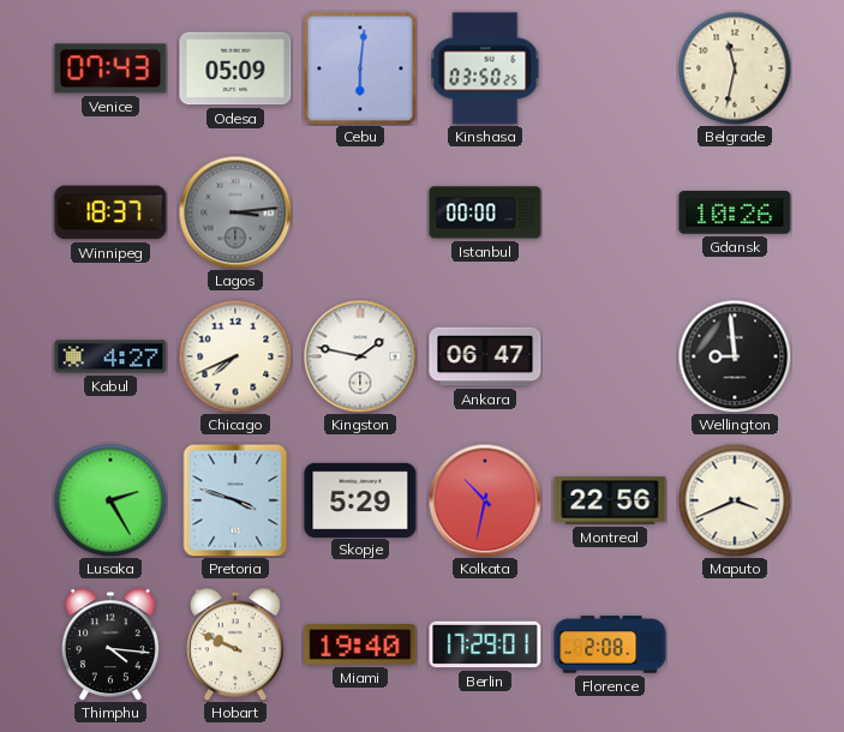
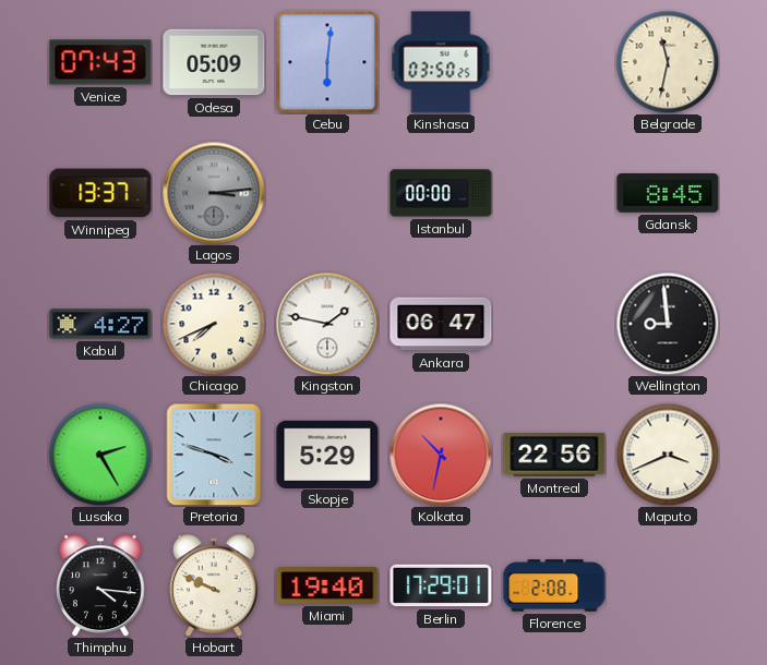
Winnipeg: 18:37 -> 13:37 (100, 193)
Gdansk: 10:26 -> 8:45 (668, 194)
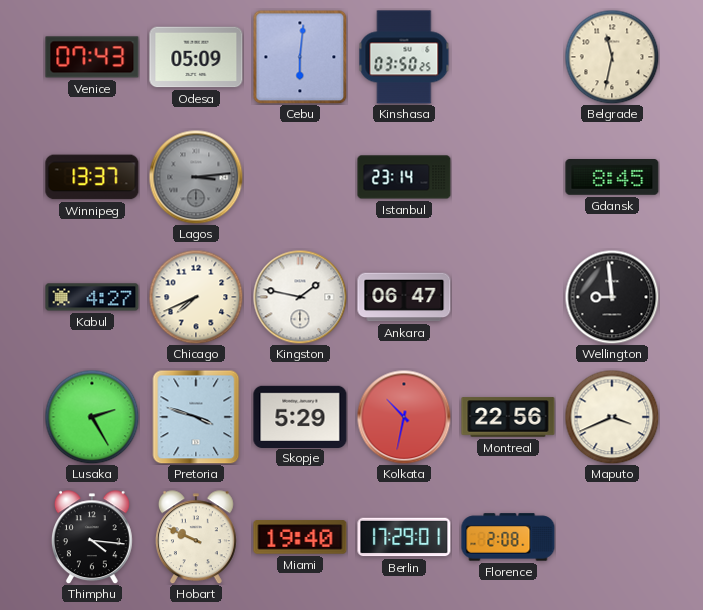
Istanbul: 00:00 -> 23:14 (404, 177)
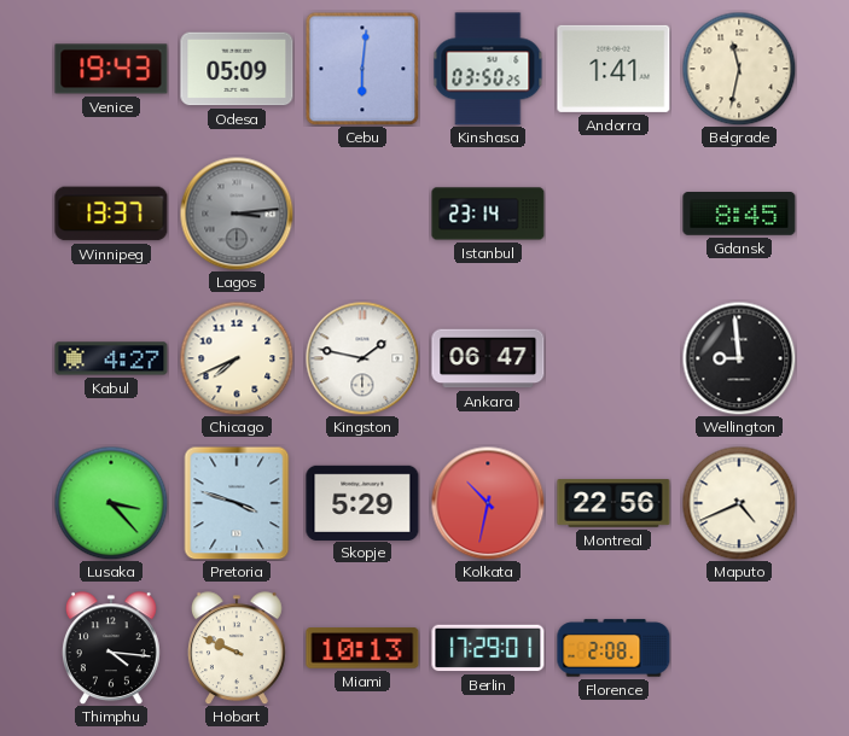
Venice: 07:43 -> 19:43 (111, 69)
Andorra: none -> 1:41 (614, 69)
Lusaka: 2:25 -> 3:23 (111, 503)
Maputo: 3:41 -> 4:41 (739, 503)
Miami: 19:40 -> 10:13 (362, 648)
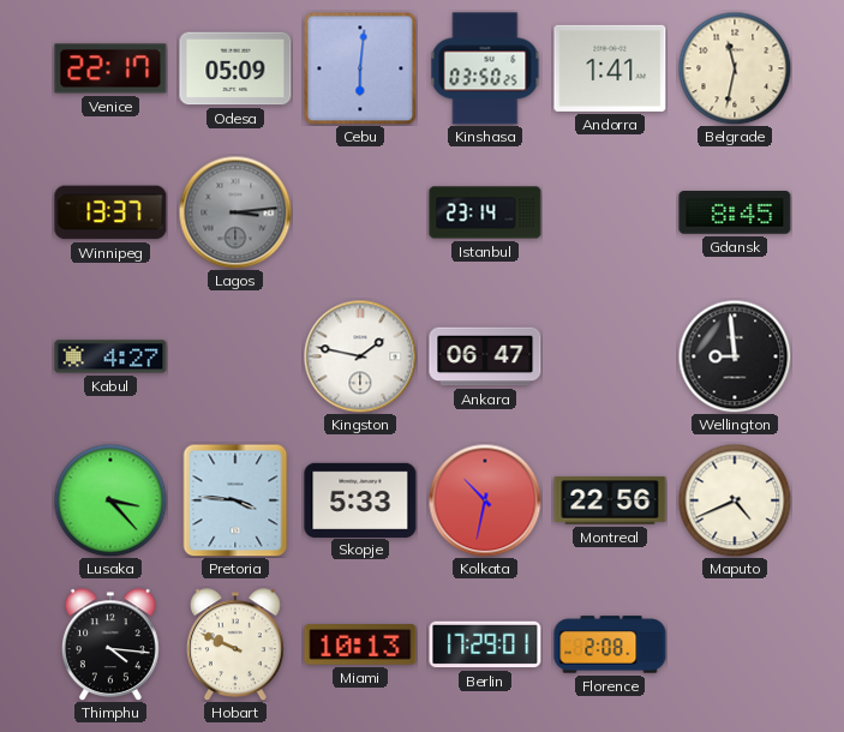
Venice: 19:43 -> 22:17 (110, 68)
Chicago: 7:41 -> none (237, 358)
Pretoria: 3:48 -> 3:46 (235, 500)
Skopje: 5:29 -> 5:33 (360, 499)
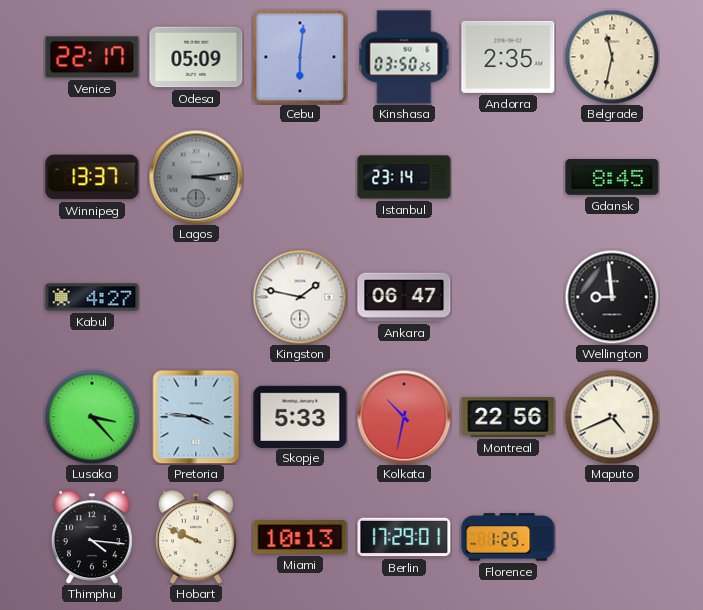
Andorra: 1:41 -> 2:35 (508, 57)
Florence: 2:08 -> 1:25 (508, 537)
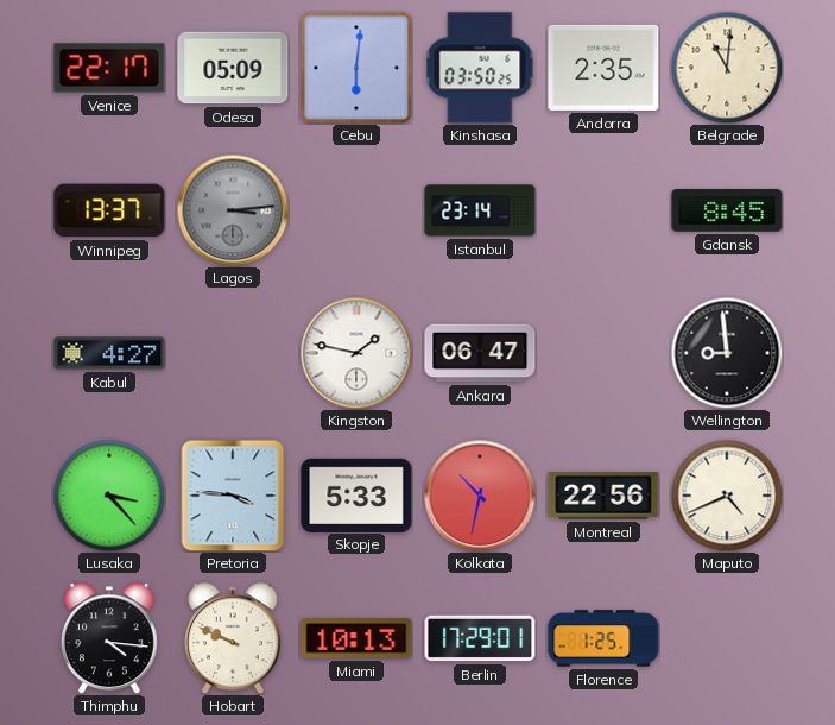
Belgrade: 11:32 -> 11:01 (727, 68)
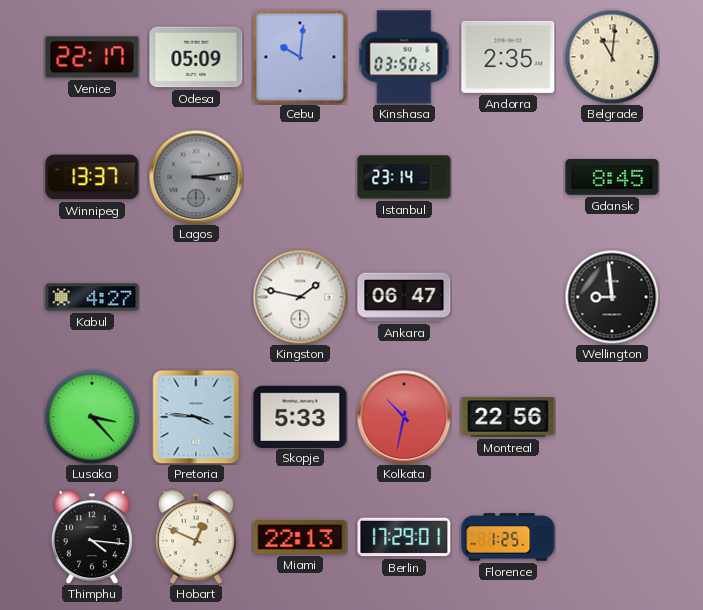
Cebu: 6:01 -> 10:01 (300, 57)
Maputo: 4:41 -> none (727, 496)
Hobart: 9:49 -> 12:49 (196, 537)
Miami: 10:13 -> 22:13 (300, 537)
